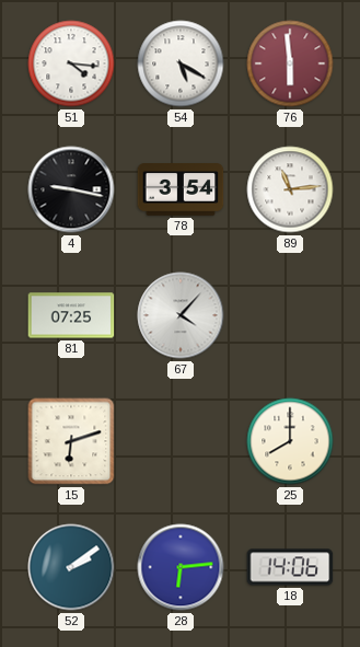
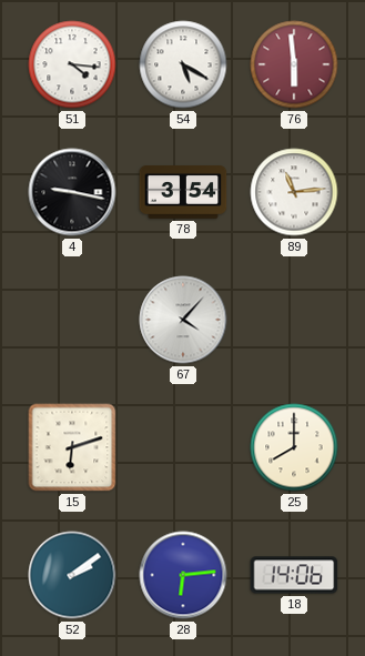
81: 07:25 -> none (71, 315)
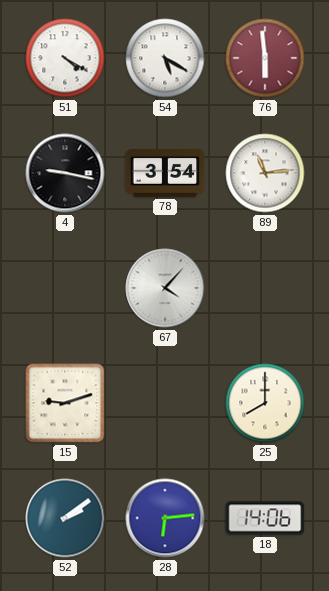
51: 4:16 -> 4:20 (65, 58)
15: 6:12 -> 9:12 (65, 403)
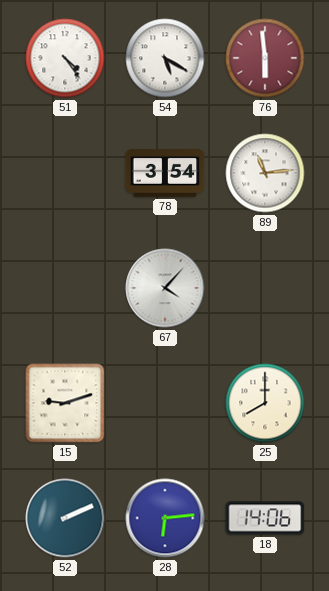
51: 4:20 -> 4:24 (65, 58)
4: 9:17 -> none (65, 173)
52: 2:09 -> 2:11 (65, 518)
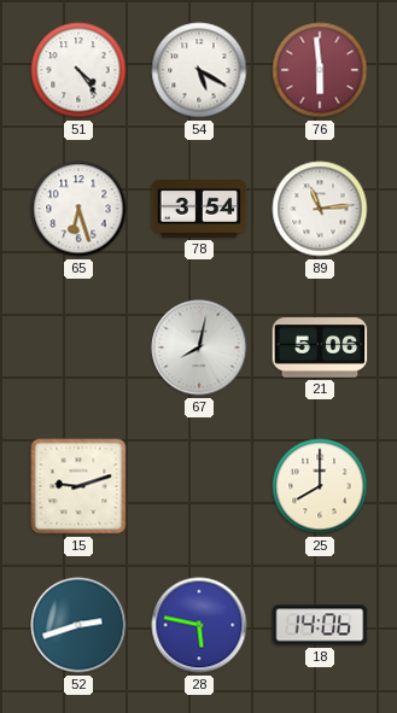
65: none -> 6:27 (78, 209)
67: 4:07 -> 8:02 (199, 347)
21: none -> 5:06 (320, 347)
52: 2:11 -> 2:42 (78, 625)
28: 6:14 -> 5:47 (199, 625)
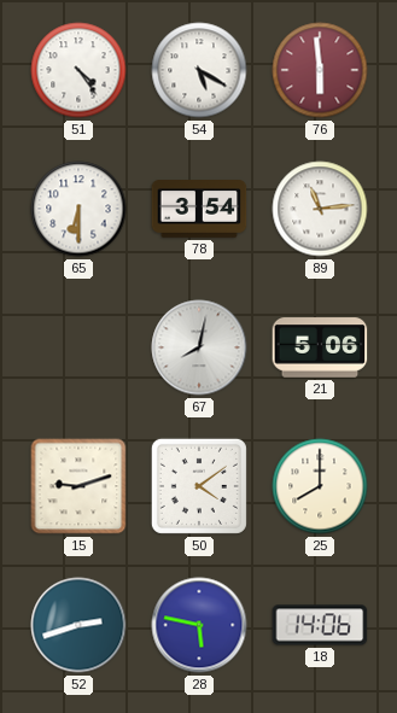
65: 6:27 -> 6:30 (78, 209)
50: none -> 4:09 (199, 486)
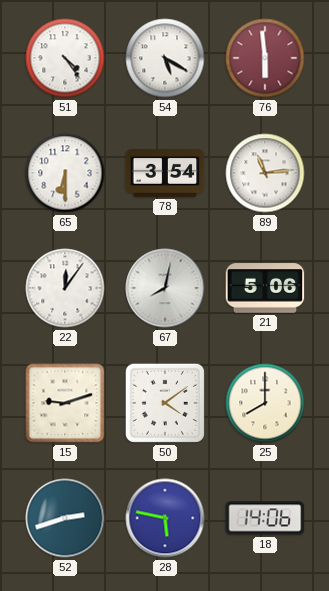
22: none -> 12:06 (65, 288)
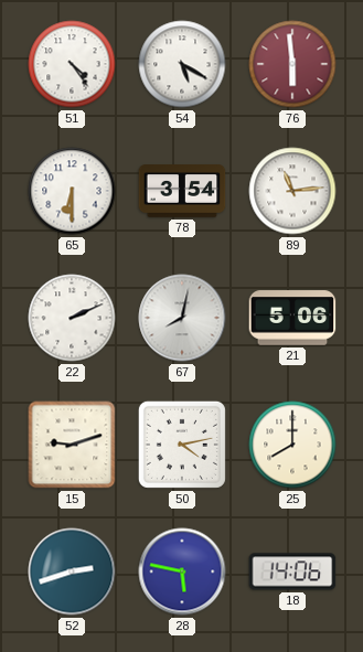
22: 12:06 -> 2:11 (72, 318)
50: 4:09 -> 4:13 (182, 445)
